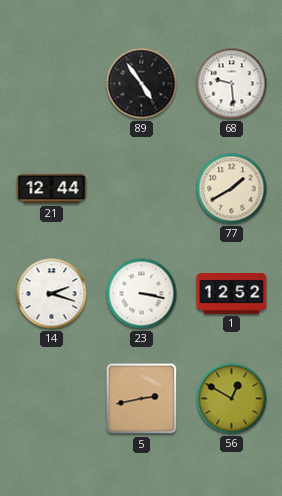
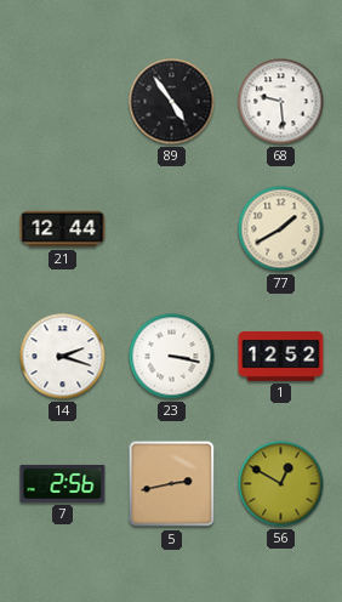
7: none -> 2:56 (63, 483)
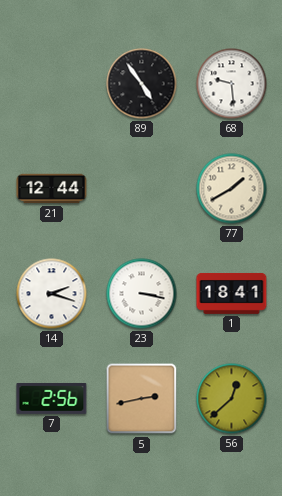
1: 12:52 -> 18:41 (232, 293)
56: 12:50 -> 12:38 (232, 399)
